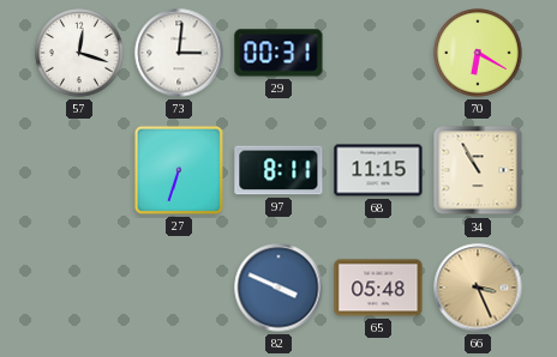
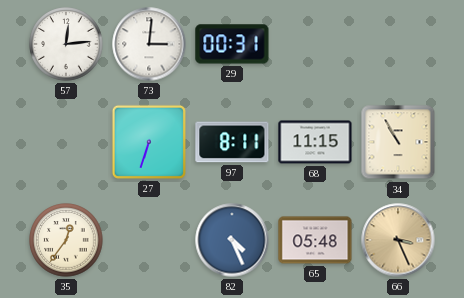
57: 12:18 -> 12:14 (66, 44)
70: 6:20 -> none (478, 53)
35: none -> 12:36 (66, 240)
82: 3:49 -> 4:26 (232, 240)
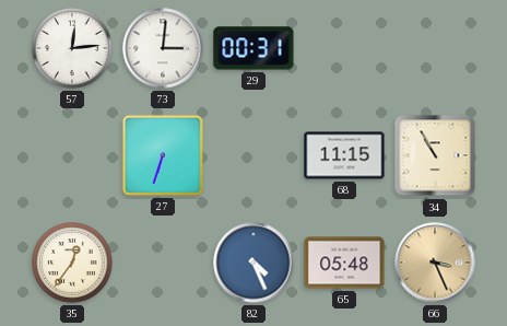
97: 8:11 -> none (232, 142)
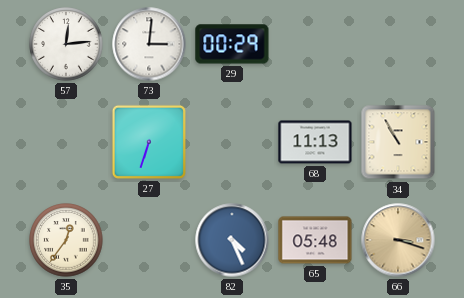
29: 00:31 -> 00:29 (232, 44)
68: 11:15 -> 11:13 (315, 142)
66: 3:26 -> 3:18 (398, 240)
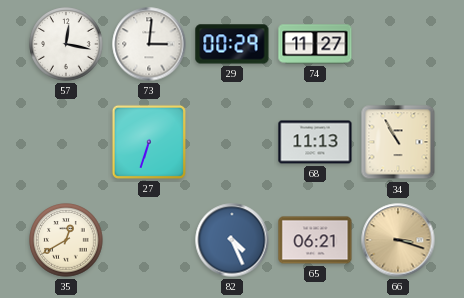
57: 12:14 -> 12:17 (66, 44)
74: none -> 11:27 (315, 44)
35: 12:36 -> 12:40 (66, 240)
65: 05:48 -> 06:21 (315, 240)
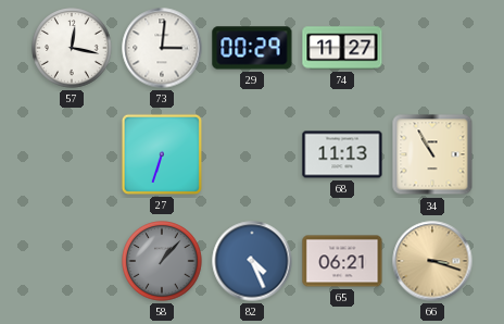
35: 12:40 -> none (66, 240)
58: none -> 1:07 (162, 261)
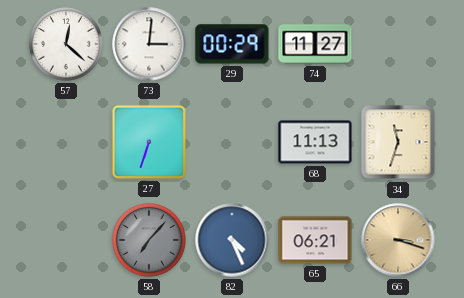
57: 12:17 -> 12:22 (66, 44)
34: 10:55 -> 11:33 (398, 142)
58: 1:07 -> 7:07 (149, 240)
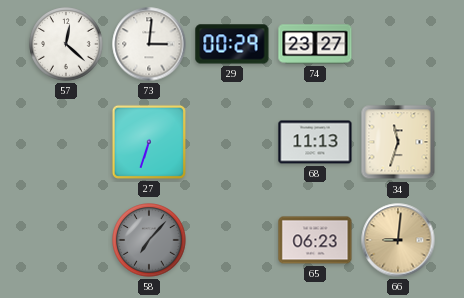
74: 11:27 -> 23:27 (315, 44)
82: 4:26 -> none (232, 240)
65: 06:21 -> 06:23 (315, 240)
66: 3:18 -> 9:01 (398, 240)
